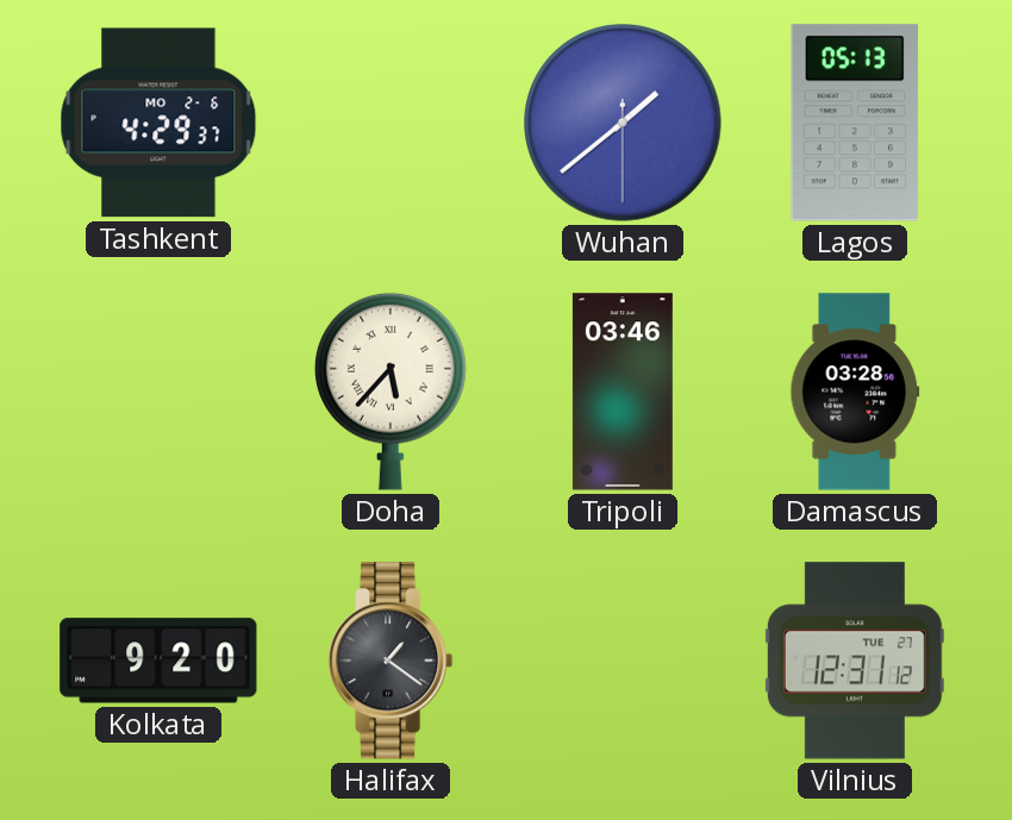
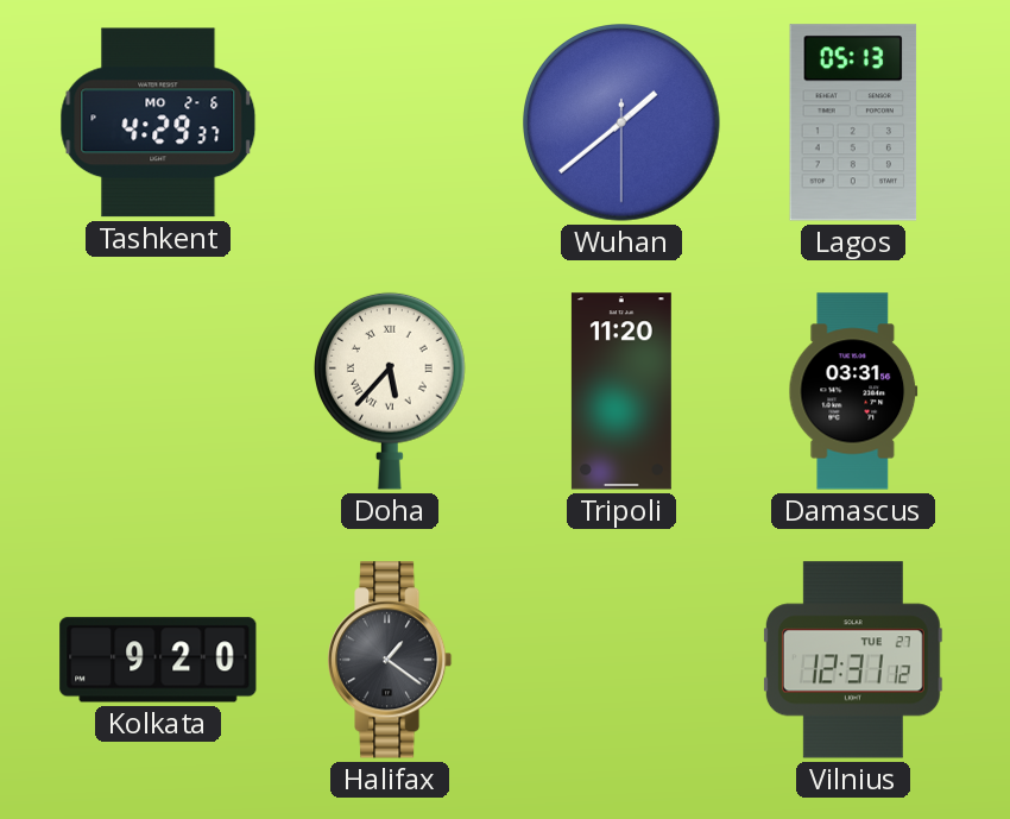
Tripoli: 03:46 -> 11:20 (621, 391)
Damascus: 03:28 -> 03:31 (853, 391)
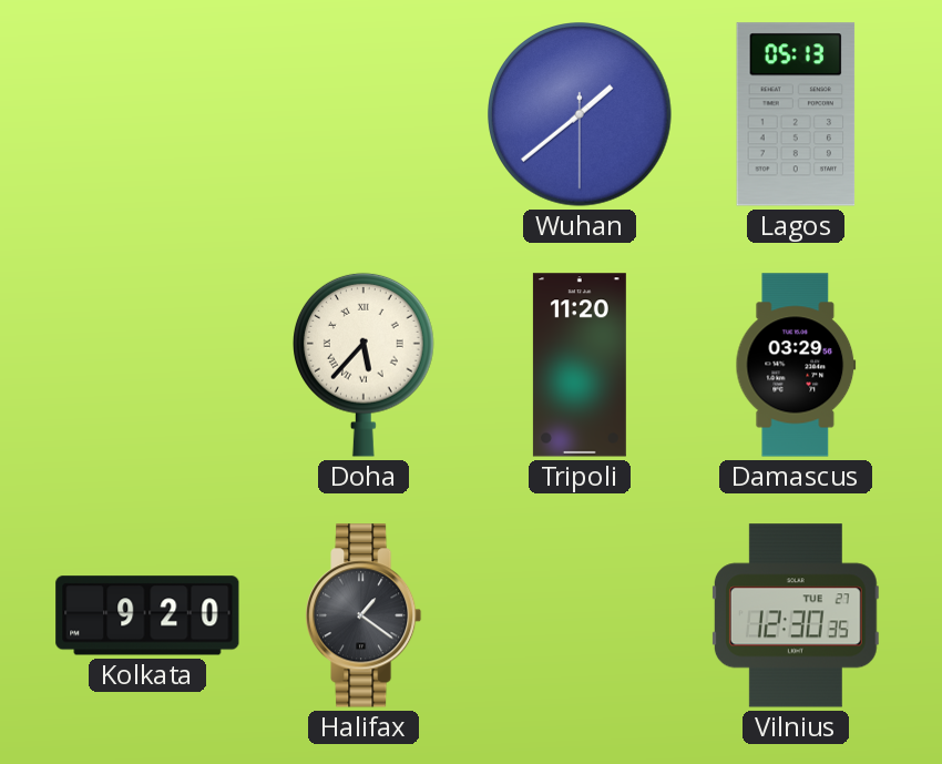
Tashkent: 4:29 -> none (158, 122)
Damascus: 03:31 -> 03:29 (796, 365)
Vilnius: 12:31 -> 12:30 (796, 615)
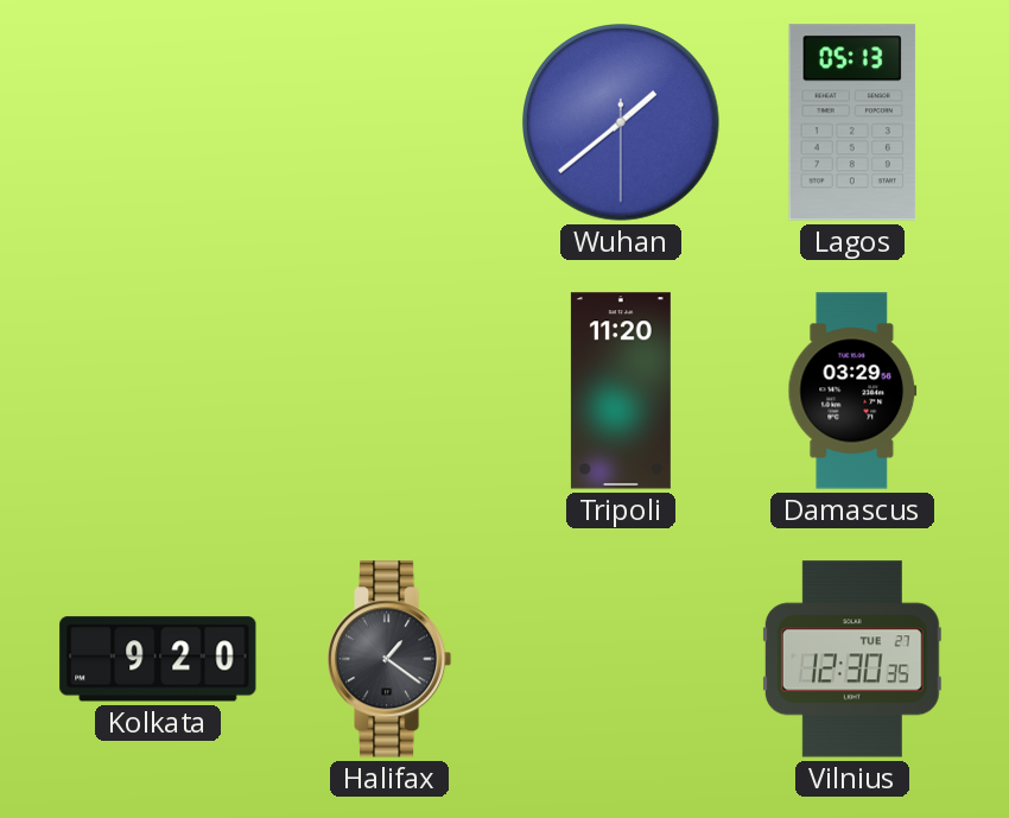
Doha: 5:37 -> none (365, 365)
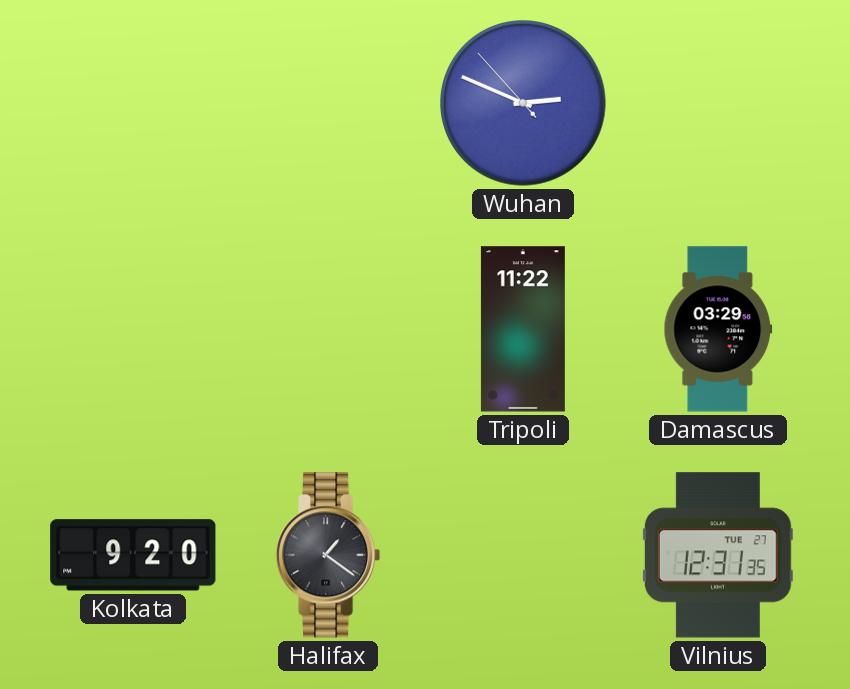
Wuhan: 1:38 -> 2:48 (523, 103)
Lagos: 05:13 -> none (852, 122)
Tripoli: 11:20 -> 11:22 (523, 329)
Vilnius: 12:30 -> 12:31 (718, 555)
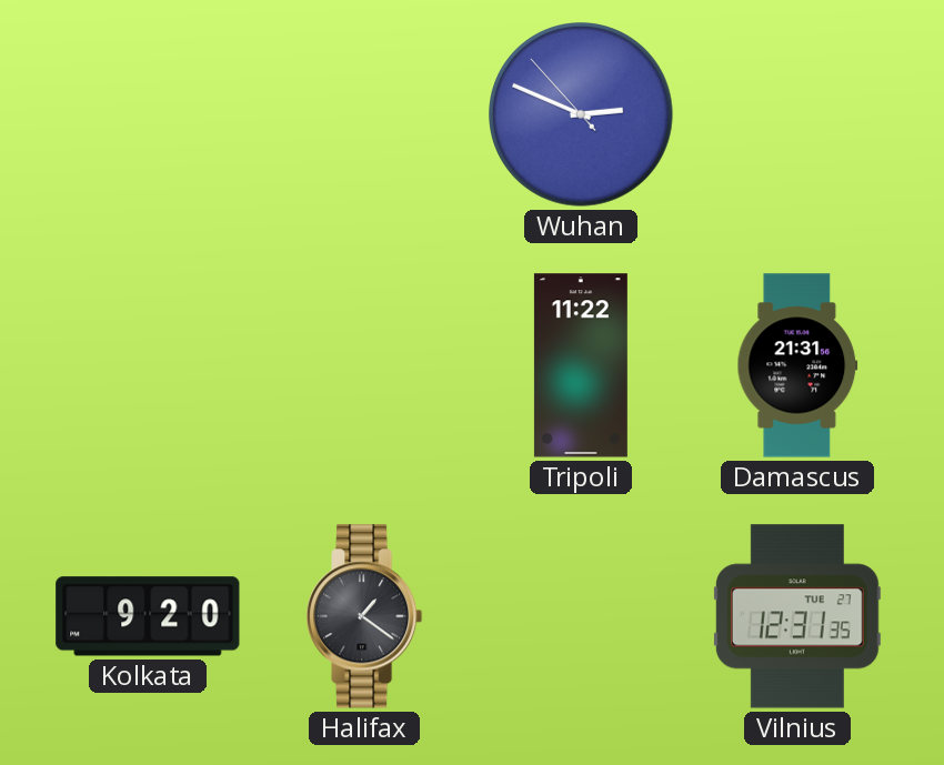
Damascus: 03:29 -> 21:31 (797, 365)
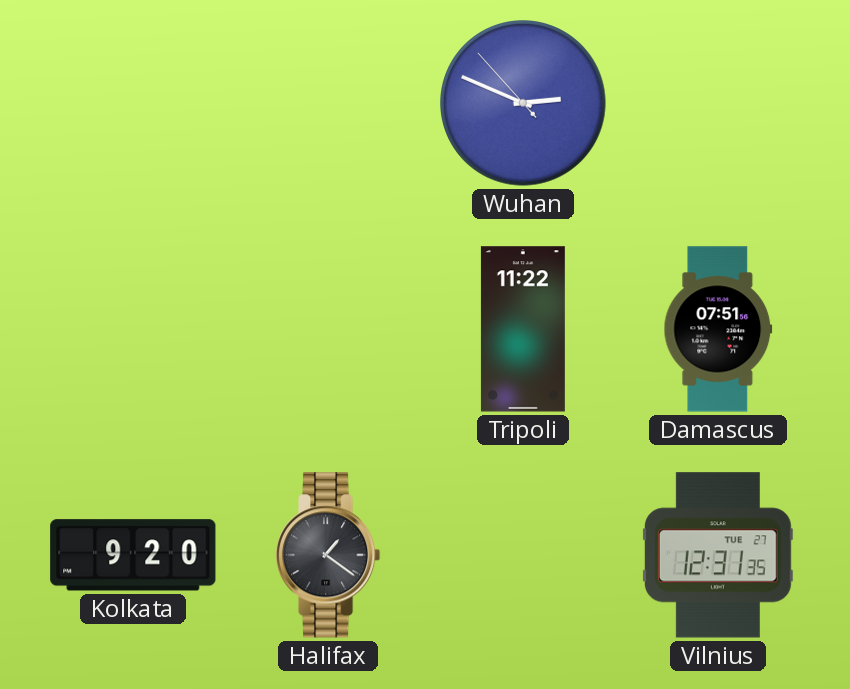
Damascus: 21:31 -> 07:51 (718, 329)
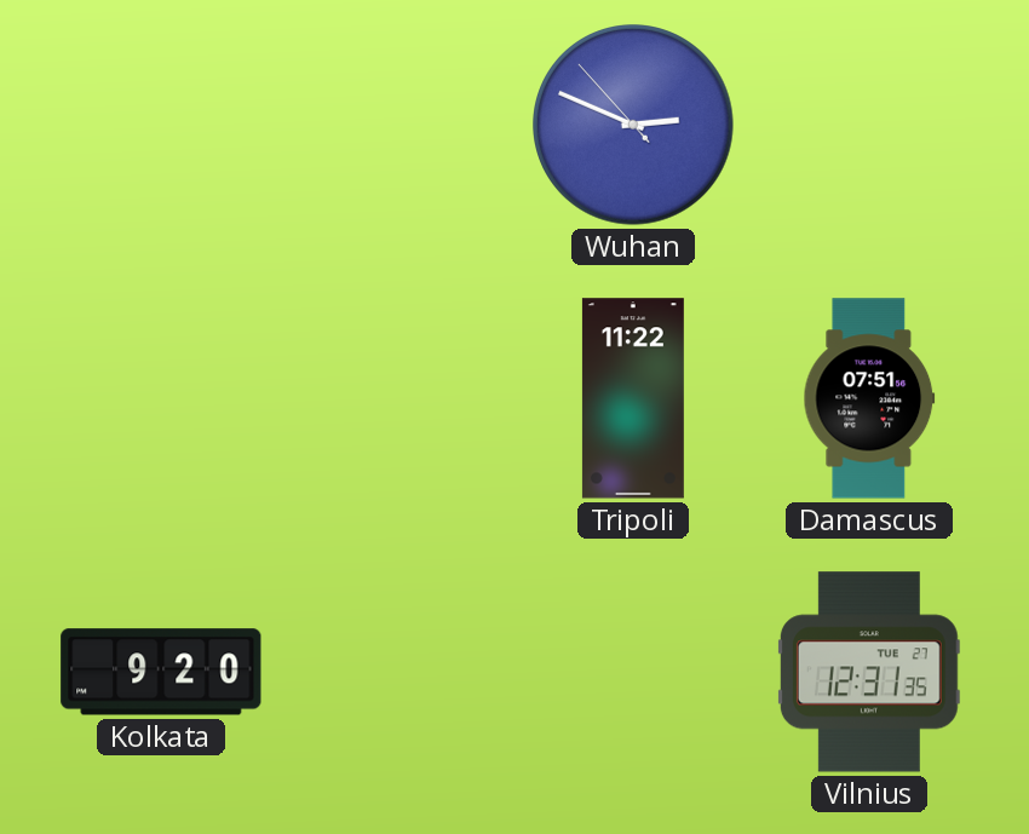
Halifax: 1:21 -> none (329, 555)
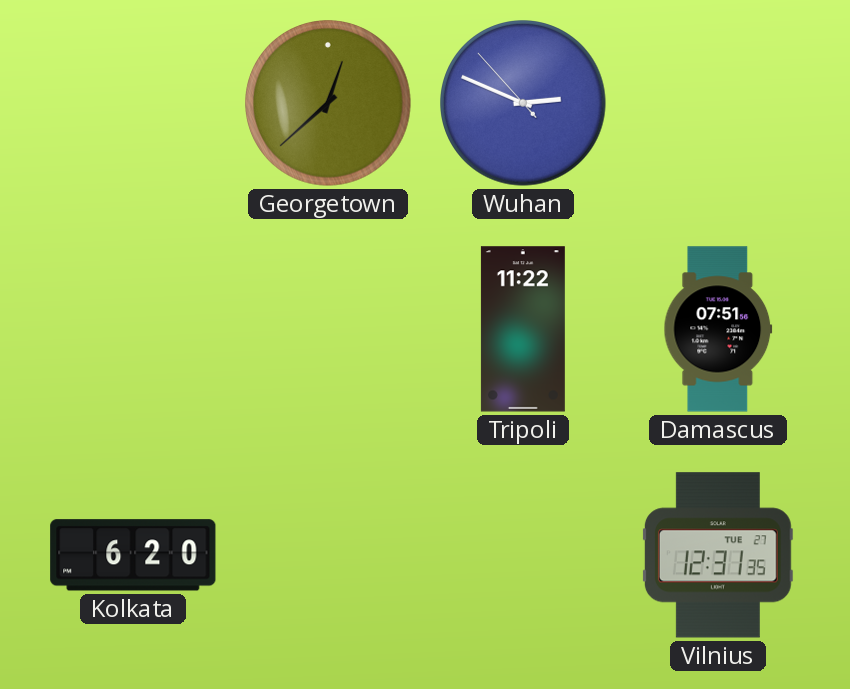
Georgetown: none -> 12:38 (328, 103)
Kolkata: 9:20 -> 6:20 (133, 555)
